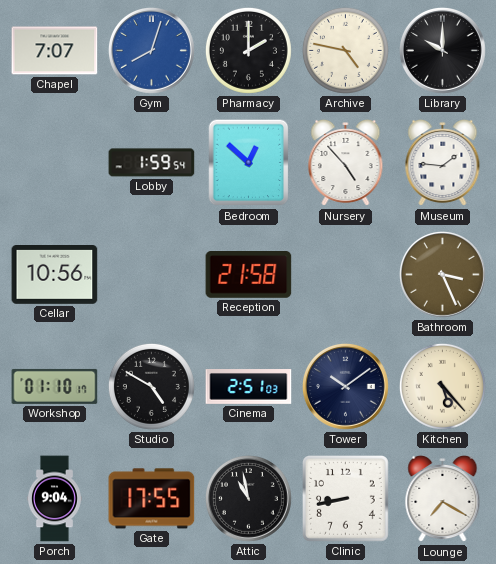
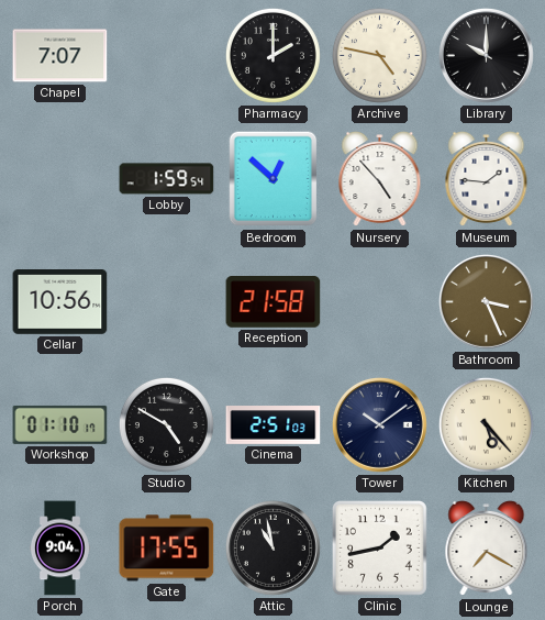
Gym: 8:03 -> none (151, 50)
Clinic: 8:43 -> 1:43 (380, 549)
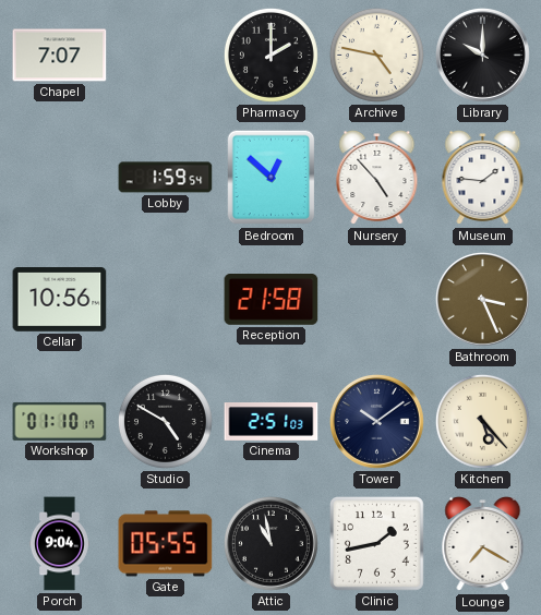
Gate: 17:55 -> 05:55 (166, 544)
